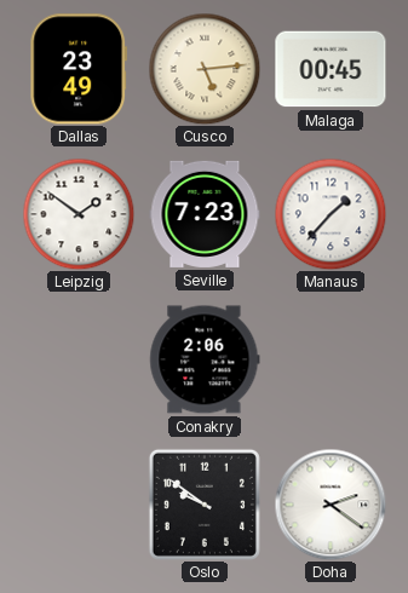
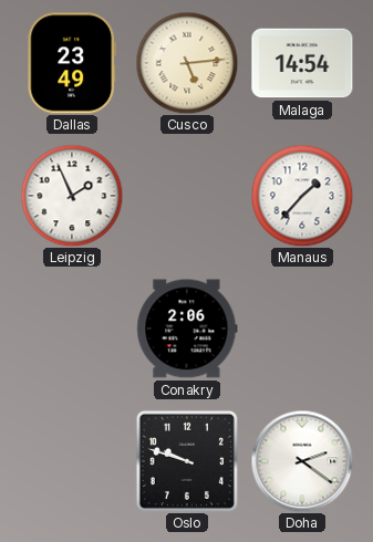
Malaga: 00:45 -> 14:54 (302, 63)
Leipzig: 1:51 -> 1:56 (72, 196)
Seville: 7:23 -> none (205, 214)
Oslo: 9:51 -> 9:48 (187, 461)
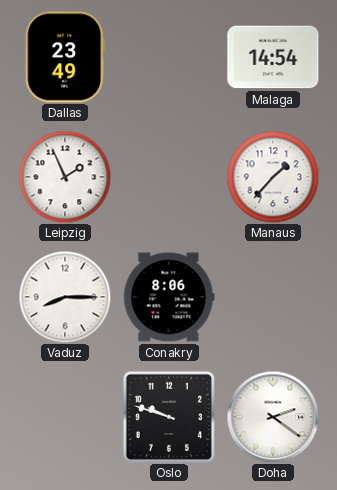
Cusco: 5:14 -> none (187, 63)
Vaduz: none -> 8:15 (65, 297)
Conakry: 2:06 -> 8:06 (169, 297)
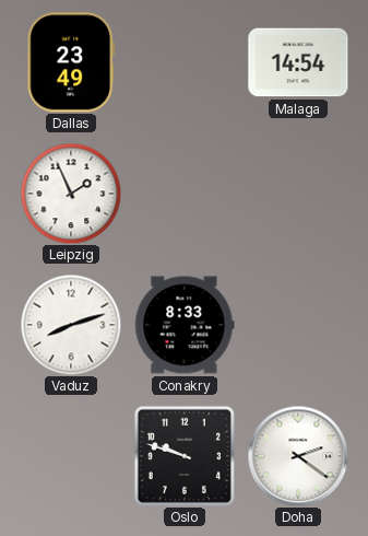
Manaus: 1:37 -> none (273, 177)
Vaduz: 8:15 -> 8:12 (71, 325)
Conakry: 8:06 -> 8:33 (185, 325)
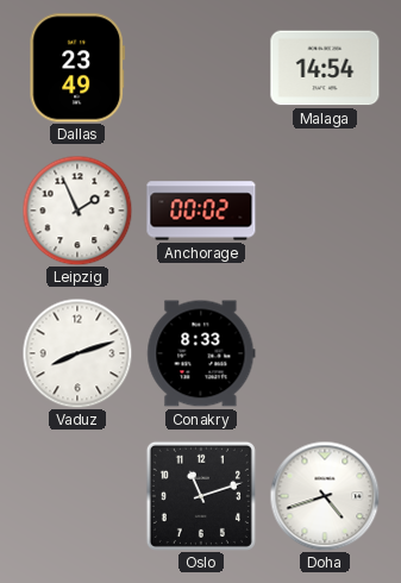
Anchorage: none -> 00:02 (201, 211)
Oslo: 9:48 -> 11:12 (201, 496)
Doha: 2:21 -> 4:42 (325, 496)
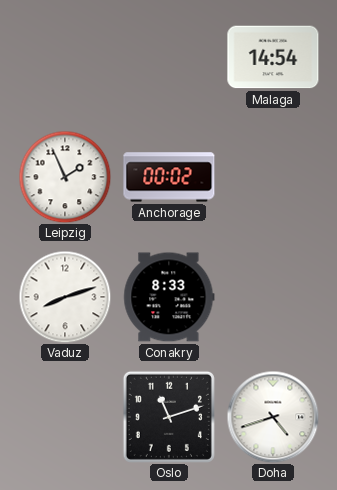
Dallas: 23:49 -> none (77, 68)
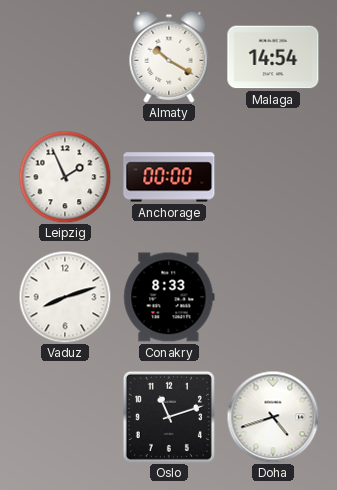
Almaty: none -> 10:20 (169, 57)
Anchorage: 00:02 -> 00:00 (169, 177)
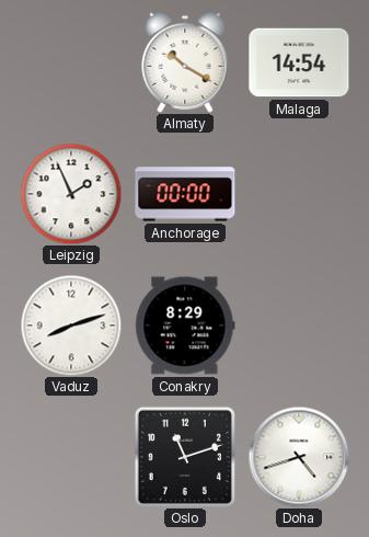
Conakry: 8:33 -> 8:29 (185, 325)
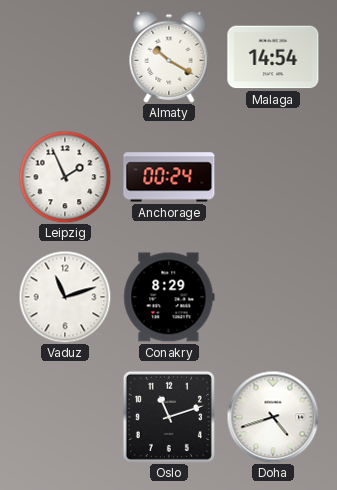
Anchorage: 00:00 -> 00:24 (169, 177)
Vaduz: 8:12 -> 11:12 (65, 297)
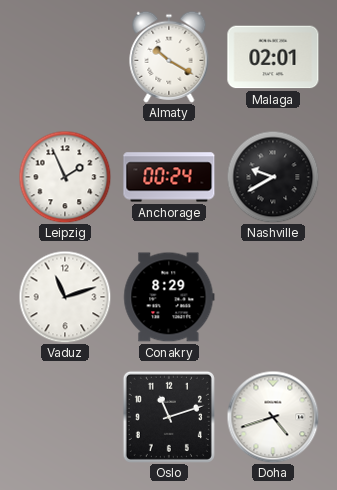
Malaga: 14:54 -> 02:01 (273, 57)
Nashville: none -> 9:40 (273, 177)
